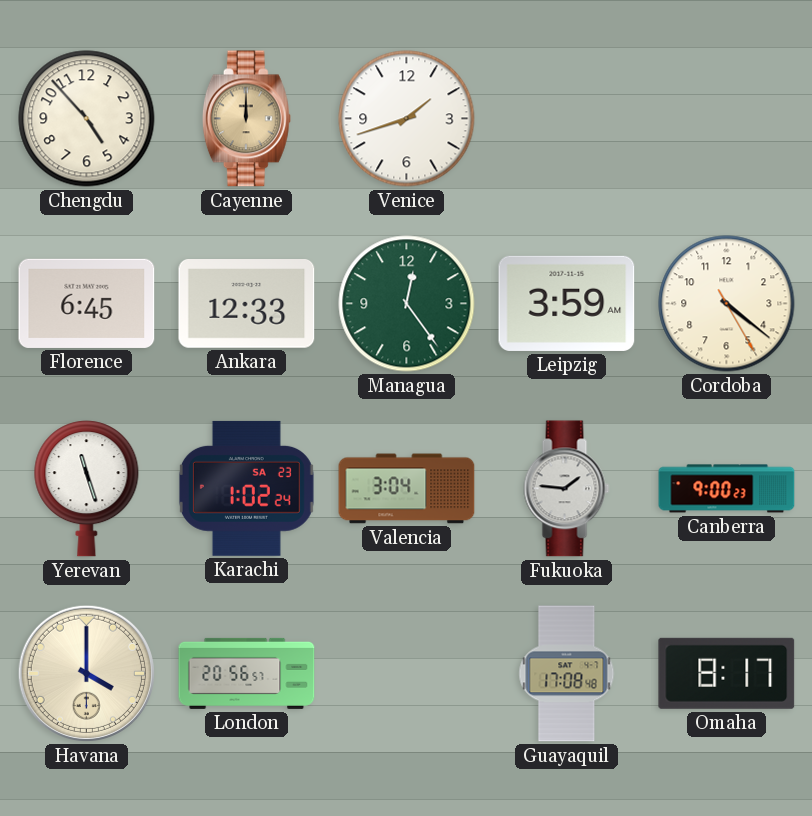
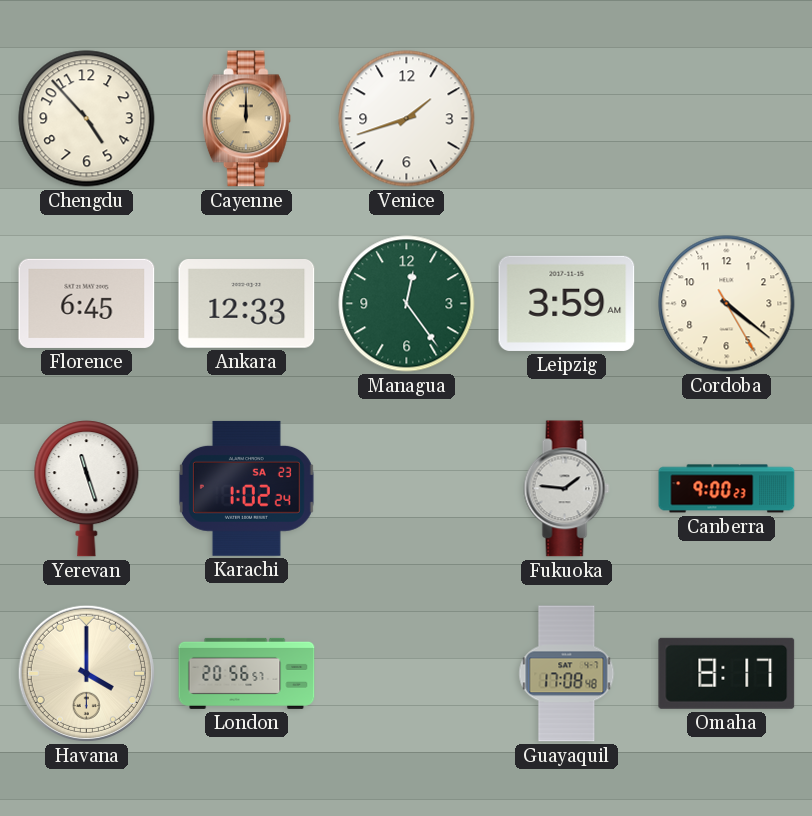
Valencia: 3:04 -> none (407, 489)
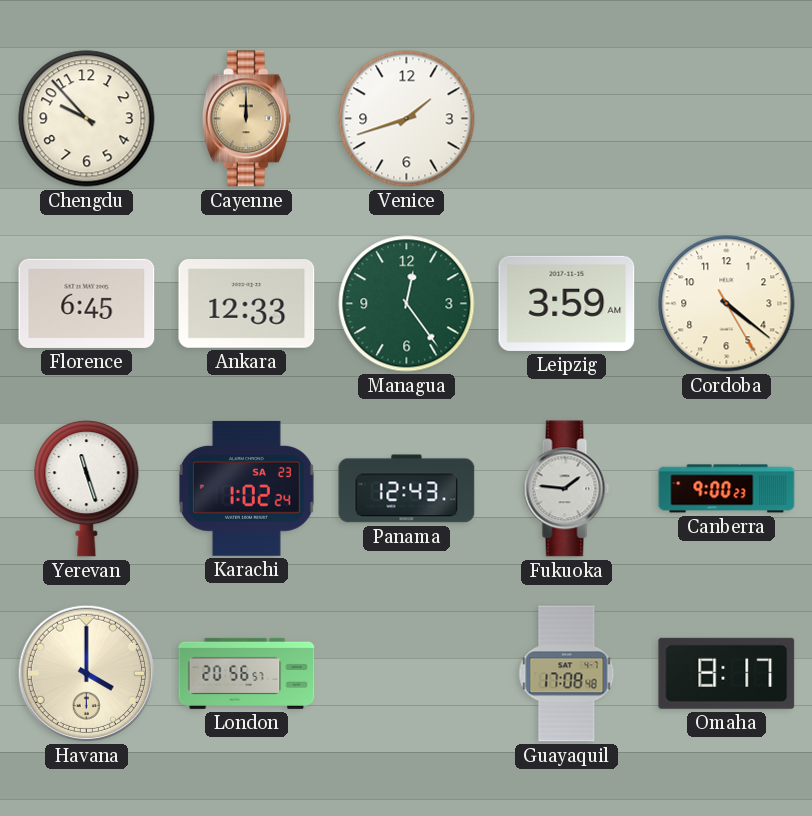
Chengdu: 4:53 -> 9:53 (87, 119)
Panama: none -> 12:43 (407, 489)
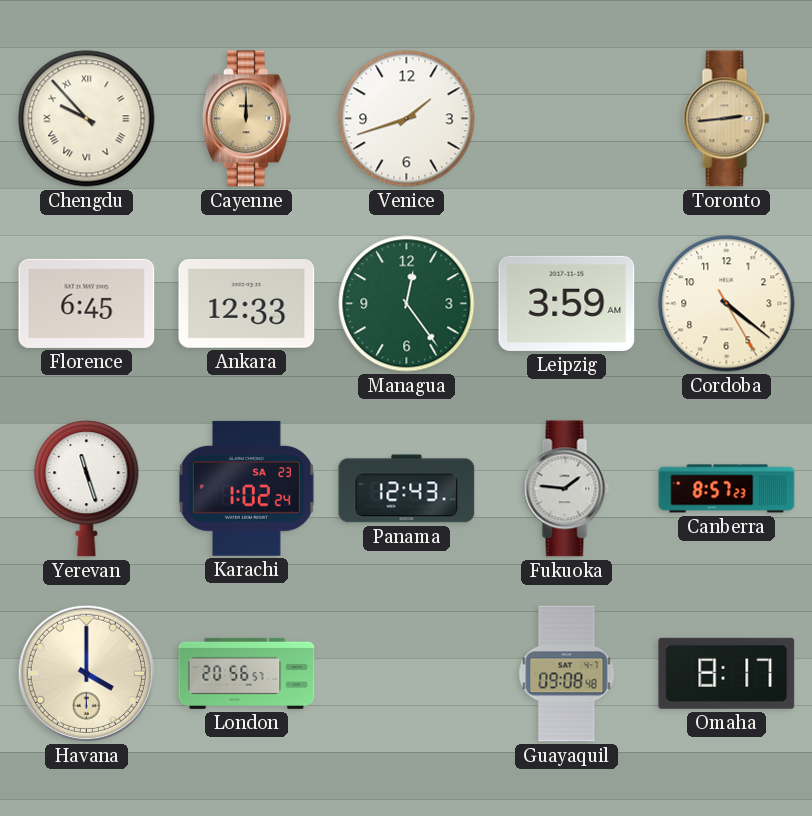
Chengdu numerals: Arabic -> Roman (87, 119)
Toronto: none -> 2:44 (727, 119)
Canberra: 9:00 -> 8:57 (727, 489)
Guayaquil: 17:08 -> 09:08 (567, 674)
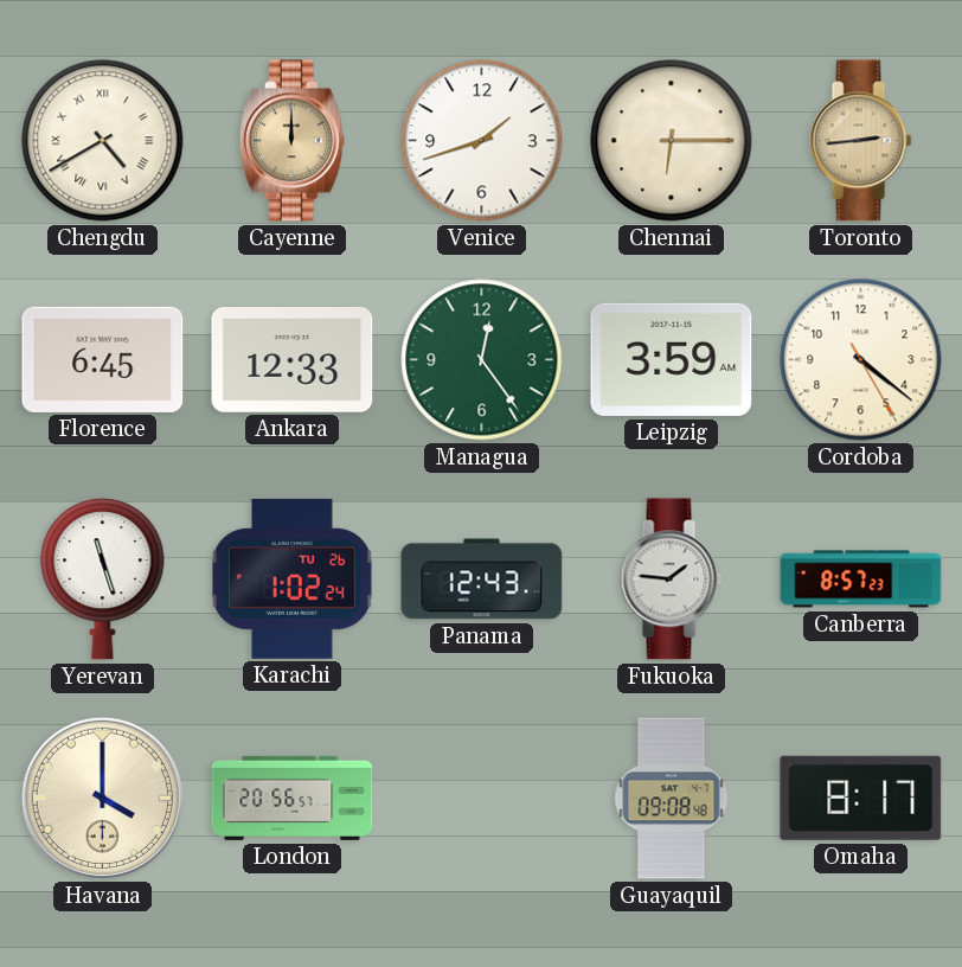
Chengdu: 9:53 -> 4:40 (103, 141)
Chennai: none -> 6:15 (672, 141)
Karachi date: SA 23 -> TU 26 (291, 578)
